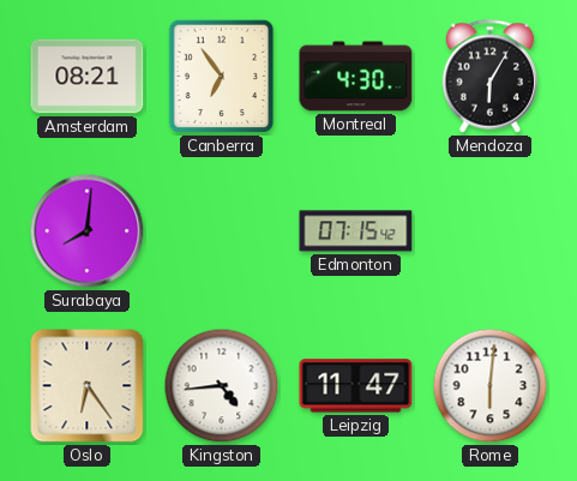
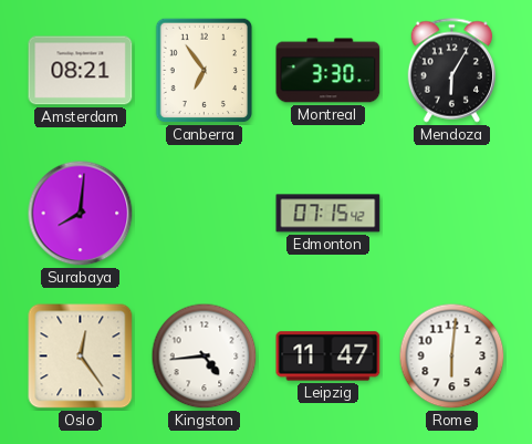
Montreal: 4:30 -> 3:30 (328, 71)
Oslo: 6:24 -> 12:24 (81, 357)
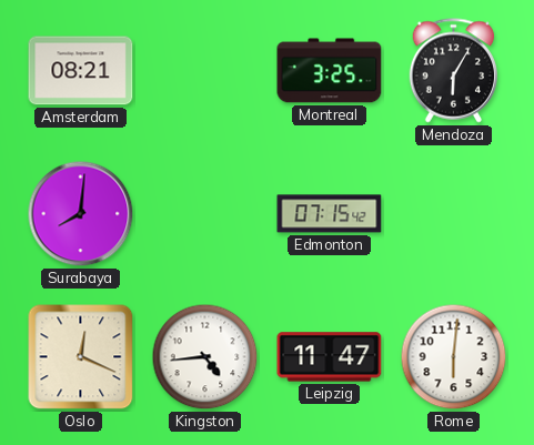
Canberra: 6:54 -> none (205, 71)
Montreal: 3:30 -> 3:25 (330, 71)
Oslo: 12:24 -> 12:19 (81, 357)
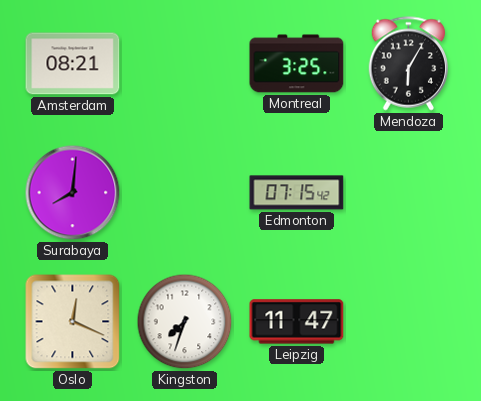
Kingston: 4:44 -> 7:33 (185, 322)
Rome: 6:01 -> none (454, 357)
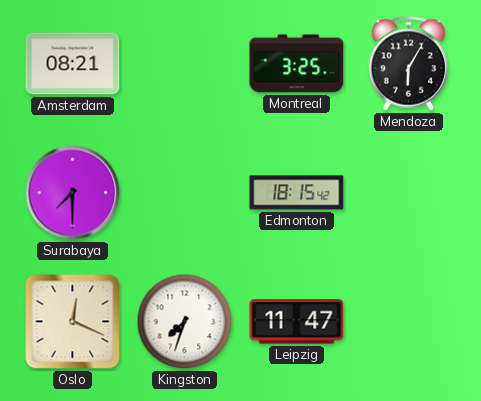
Surabaya: 8:01 -> 7:30 (73, 193)
Edmonton: 07:15 -> 18:15 (297, 193)
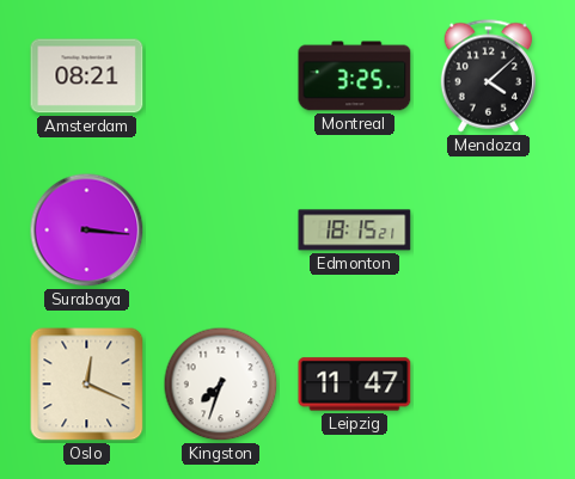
Mendoza: 6:05 -> 4:08 (488, 76)
Surabaya: 7:30 -> 3:16 (87, 231)
Edmonton: 18:15:42 -> 18:15:21 (355, 231)
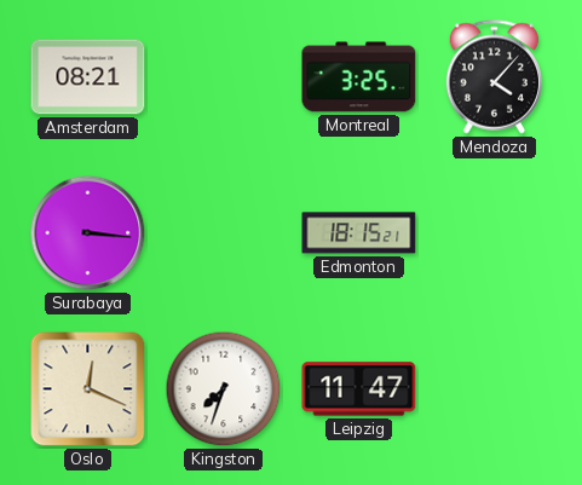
Mendoza: 4:08 -> 4:07 (494, 77)
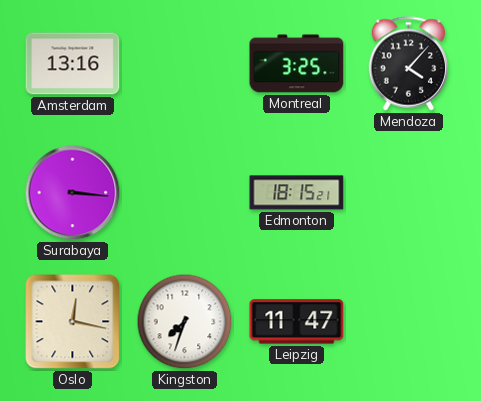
Amsterdam: 08:21 -> 13:16 (73, 64)
Oslo: 12:19 -> 12:17 (73, 322)
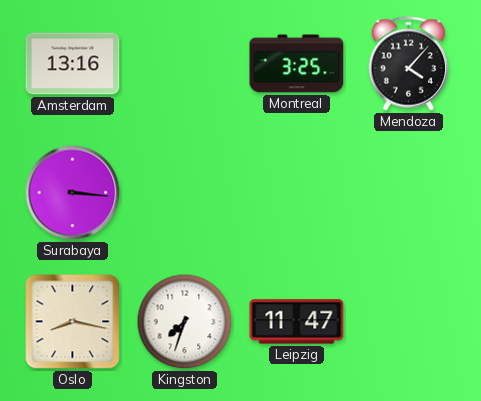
Edmonton: 18:15 -> none (297, 193)
Oslo: 12:17 -> 8:17 (73, 322)
